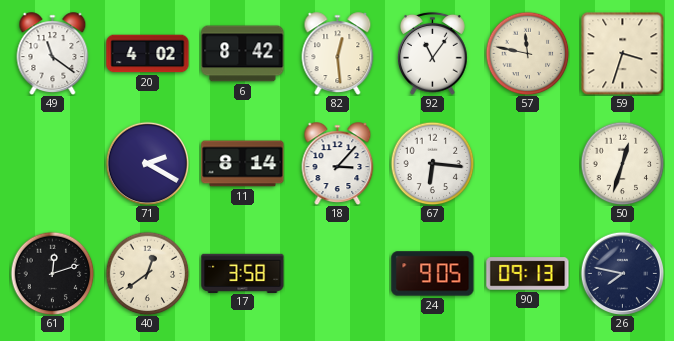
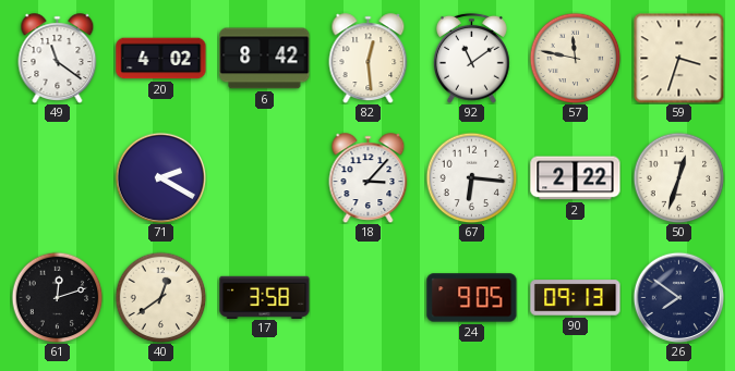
92: 11:06 -> 11:09 (471, 58)
11: 8:14 -> none (243, 164)
2: none -> 2:22 (576, 178)
26: 7:47 -> 7:51 (678, 297)
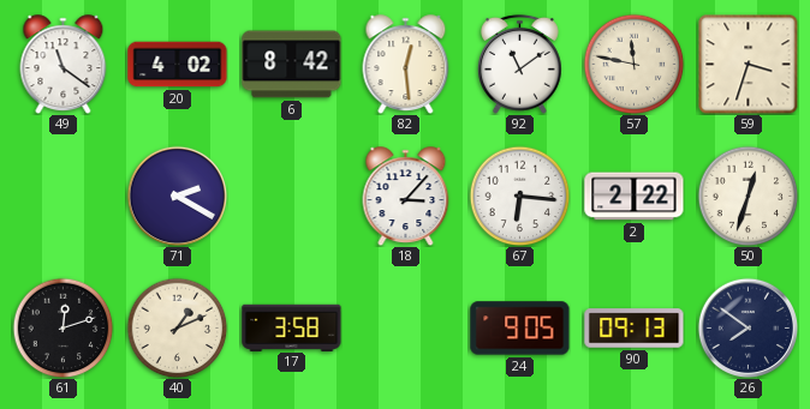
40: 12:39 -> 1:11 (177, 327)
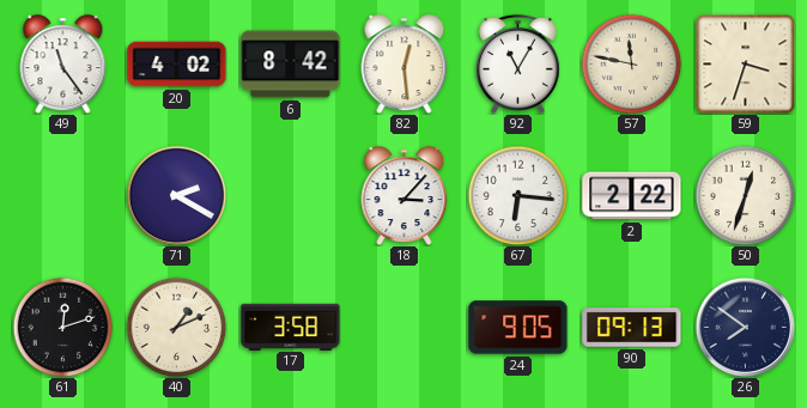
49: 11:21 -> 11:24 (63, 63)
92: 11:09 -> 11:05 (517, 63)
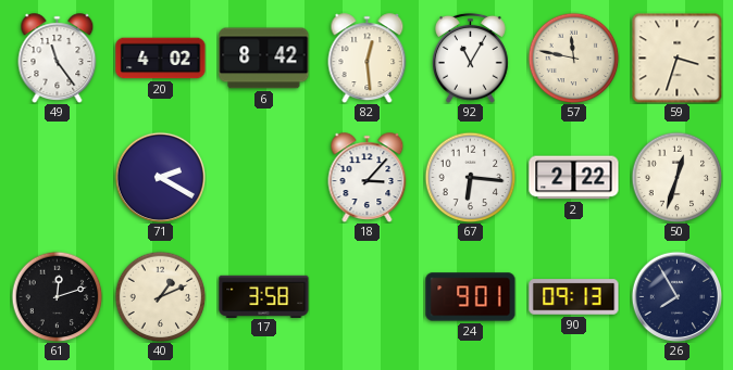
24: 9:05 -> 9:01 (471, 297)
26: 7:51 -> 7:55 (676, 296)
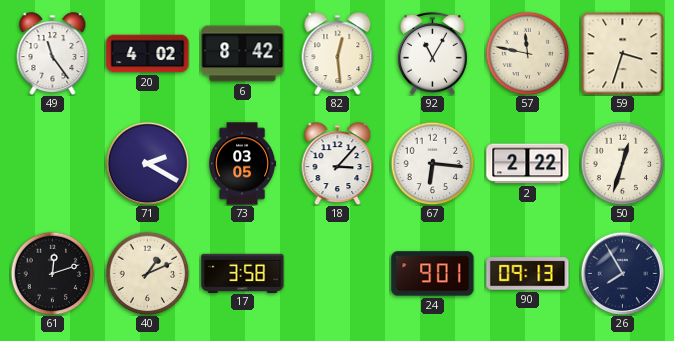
73: none -> 03:05 (242, 164)
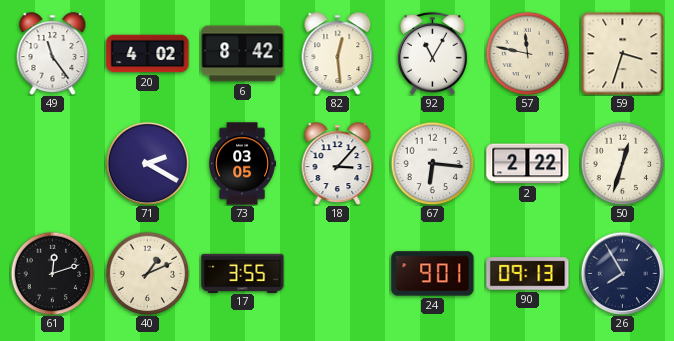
17: 3:58 -> 3:55 (243, 273)
